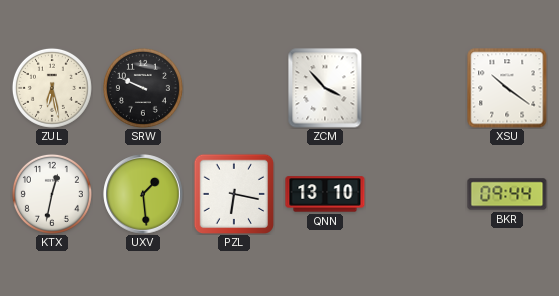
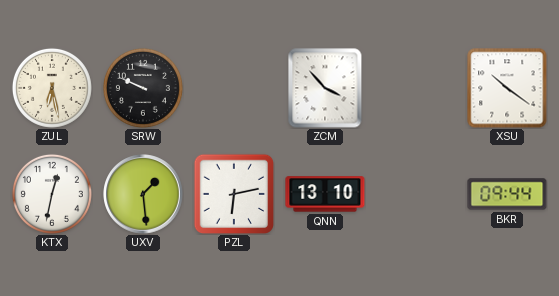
PZL: 6:17 -> 6:13 (234, 194)
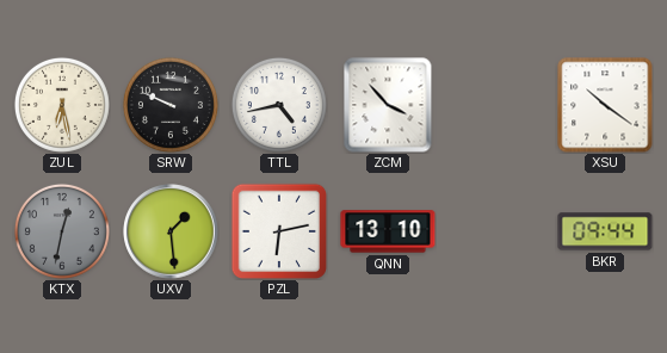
TTL: none -> 4:43 (279, 105)
KTX dial: white -> grey (62, 231)
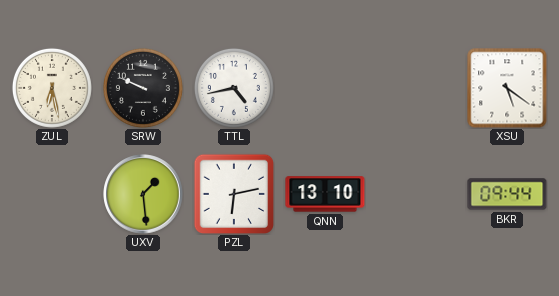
ZCM: 3:53 -> none (388, 105)
XSU: 10:21 -> 5:21 (507, 88)
KTX: 12:32 -> none (62, 231)
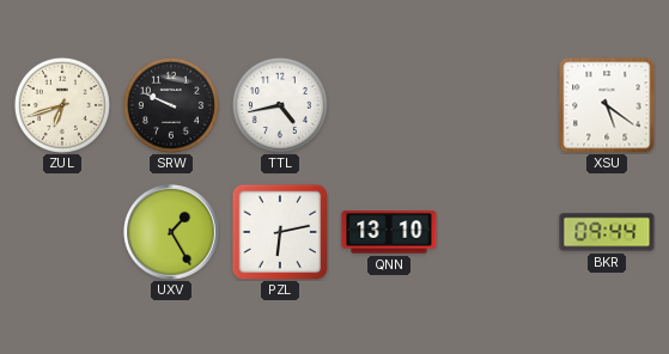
ZUL: 6:28 -> 6:42 (62, 105)
UXV: 1:29 -> 1:25 (171, 232)
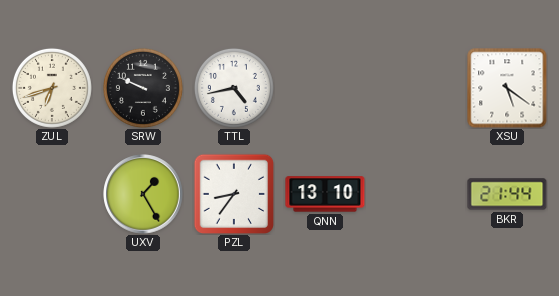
PZL: 6:13 -> 8:36 (234, 194)
BKR: 09:44 -> 21:44 (507, 194)
